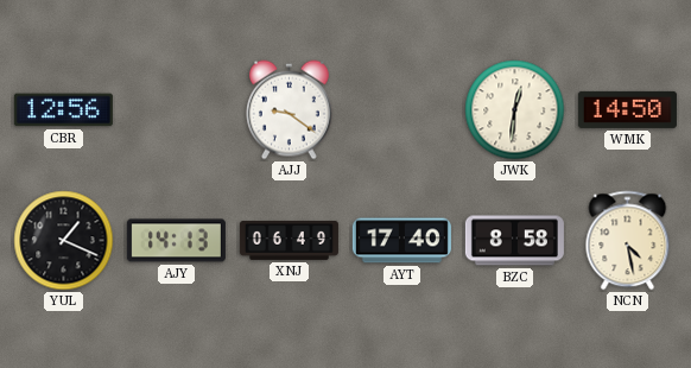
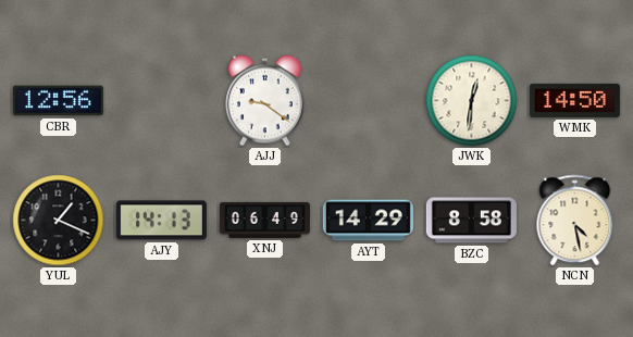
AYT: 17:40 -> 14:29 (368, 221)
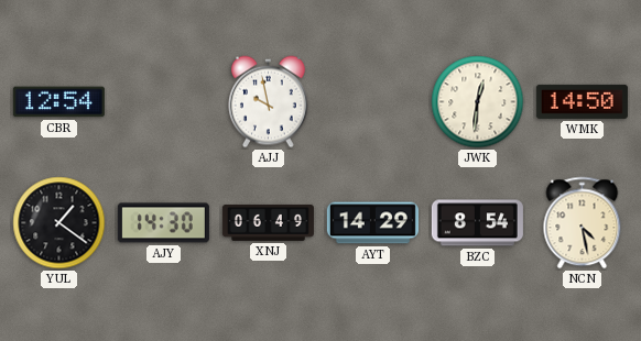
CBR: 12:56 -> 12:54 (58, 102)
AJJ: 9:21 -> 9:58 (269, 102)
YUL: 1:19 -> 1:21 (59, 223)
AJY: 14:13 -> 14:30 (163, 223)
BZC: 8:58 -> 8:54 (477, 223)
